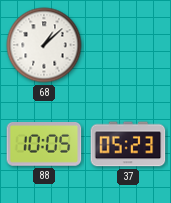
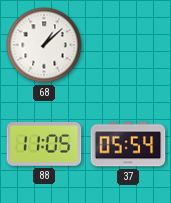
88: 10:05 -> 11:05 (44, 145)
37: 05:23 -> 05:54 (128, 144)
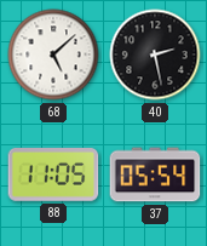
68: 1:08 -> 5:08 (53, 55)
40: none -> 2:28 (155, 55)
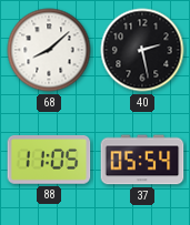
68: 5:08 -> 8:08 (49, 50)
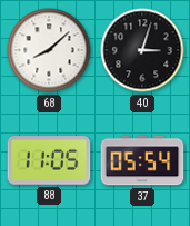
40: 2:28 -> 3:03 (142, 50)
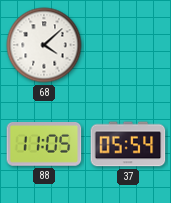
68: 8:08 -> 4:08 (44, 45)
40: 3:03 -> none (142, 50)
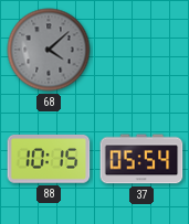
68 dial: white -> grey (49, 50)
88: 11:05 -> 10:15 (49, 160)
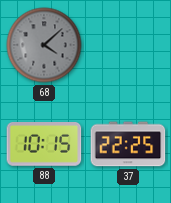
37: 05:54 -> 22:25 (128, 144)
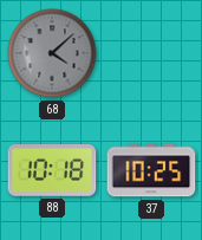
88: 10:15 -> 10:18 (52, 171)
37: 22:25 -> 10:25 (151, 170)
